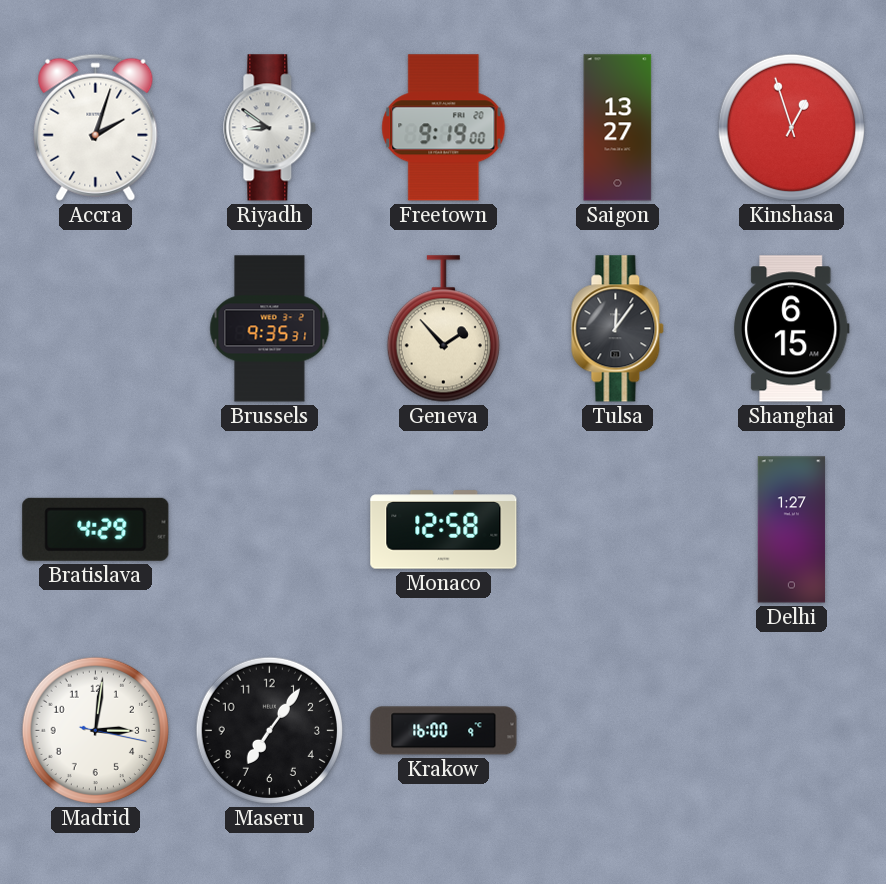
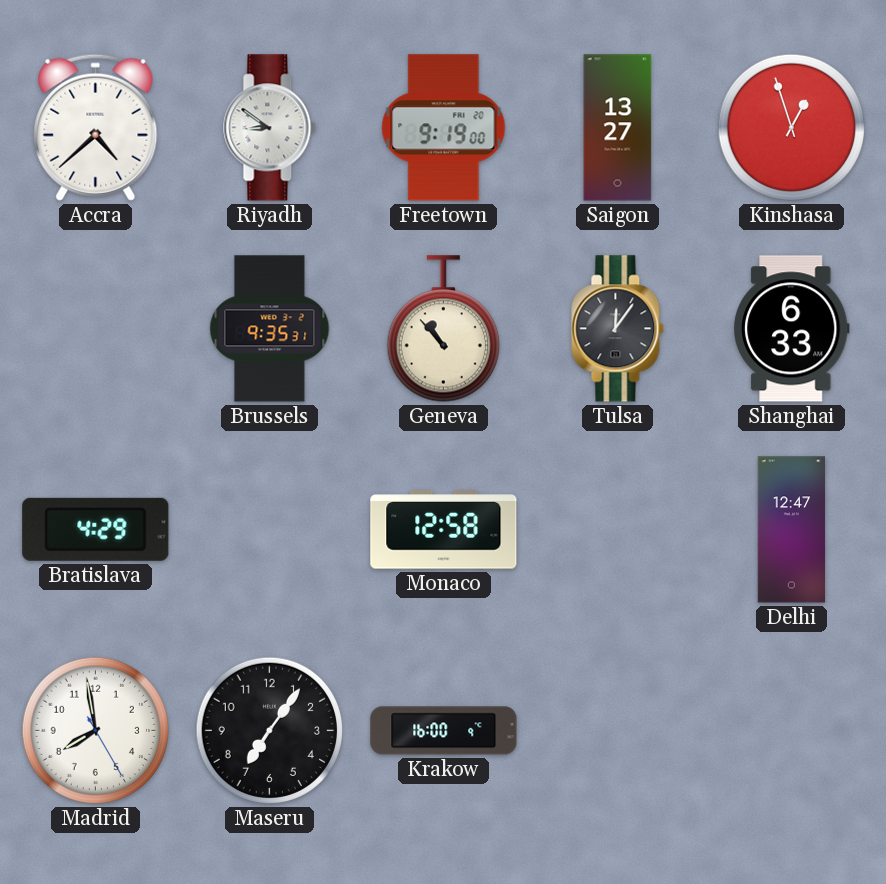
Accra: 2:03 -> 4:38 (96, 127)
Geneva: 1:53 -> 10:53 (443, 329)
Shanghai: 6:15 -> 6:33 (792, 329)
Delhi: 1:27 -> 12:47 (792, 530)
Madrid: 3:01 -> 7:58 (95, 730)
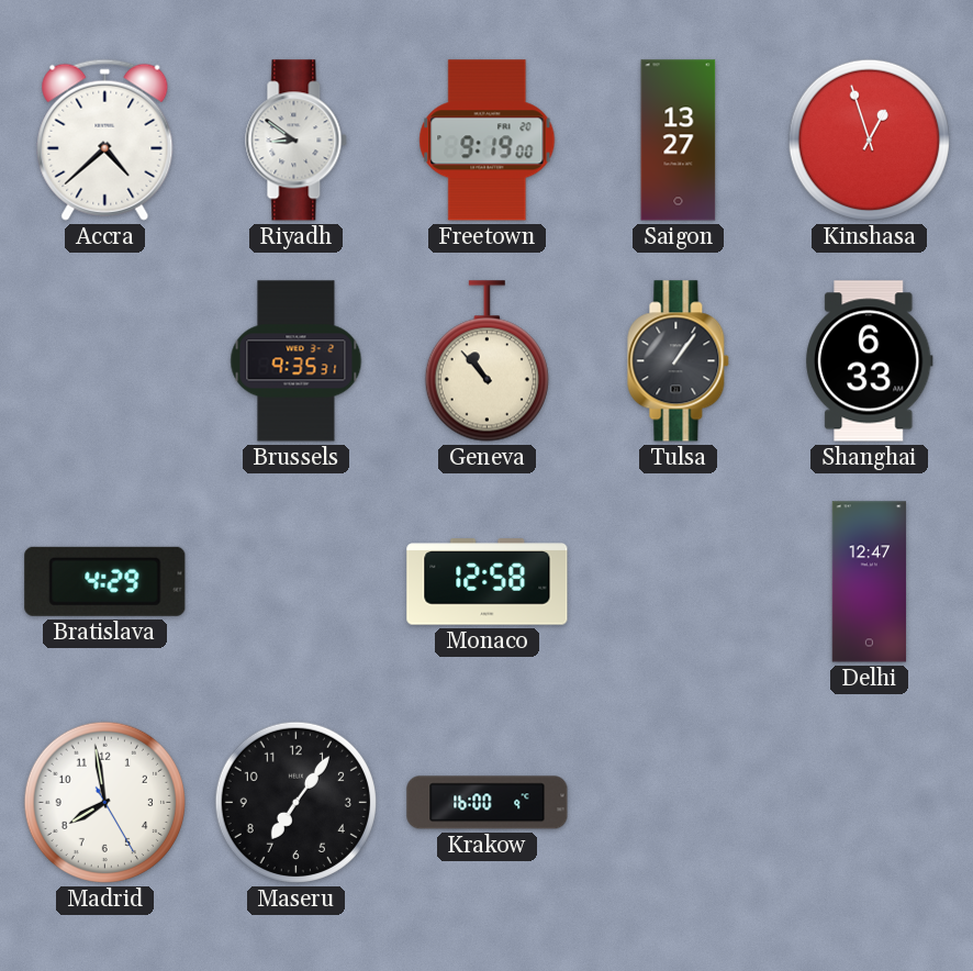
Tulsa: 12:06 -> 1:06 (679, 361)
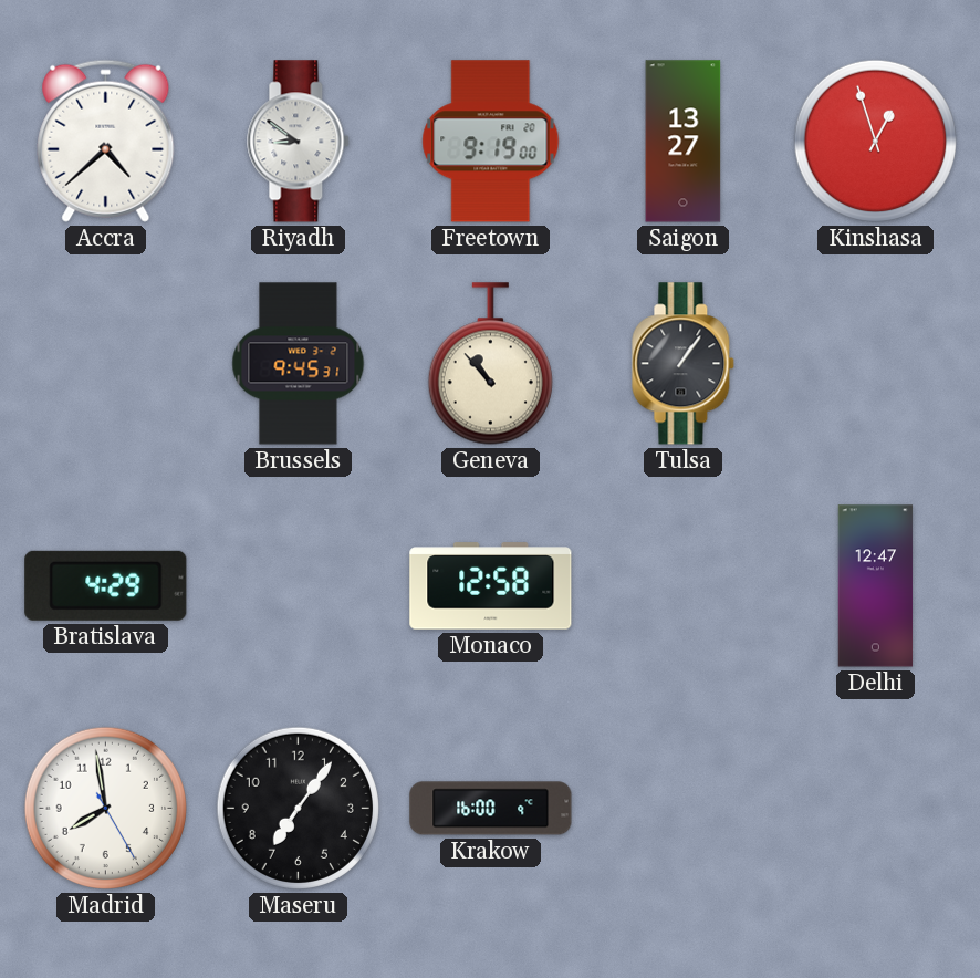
Brussels: 9:35 -> 9:45 (299, 364)
Shanghai: 6:33 -> none (870, 361)
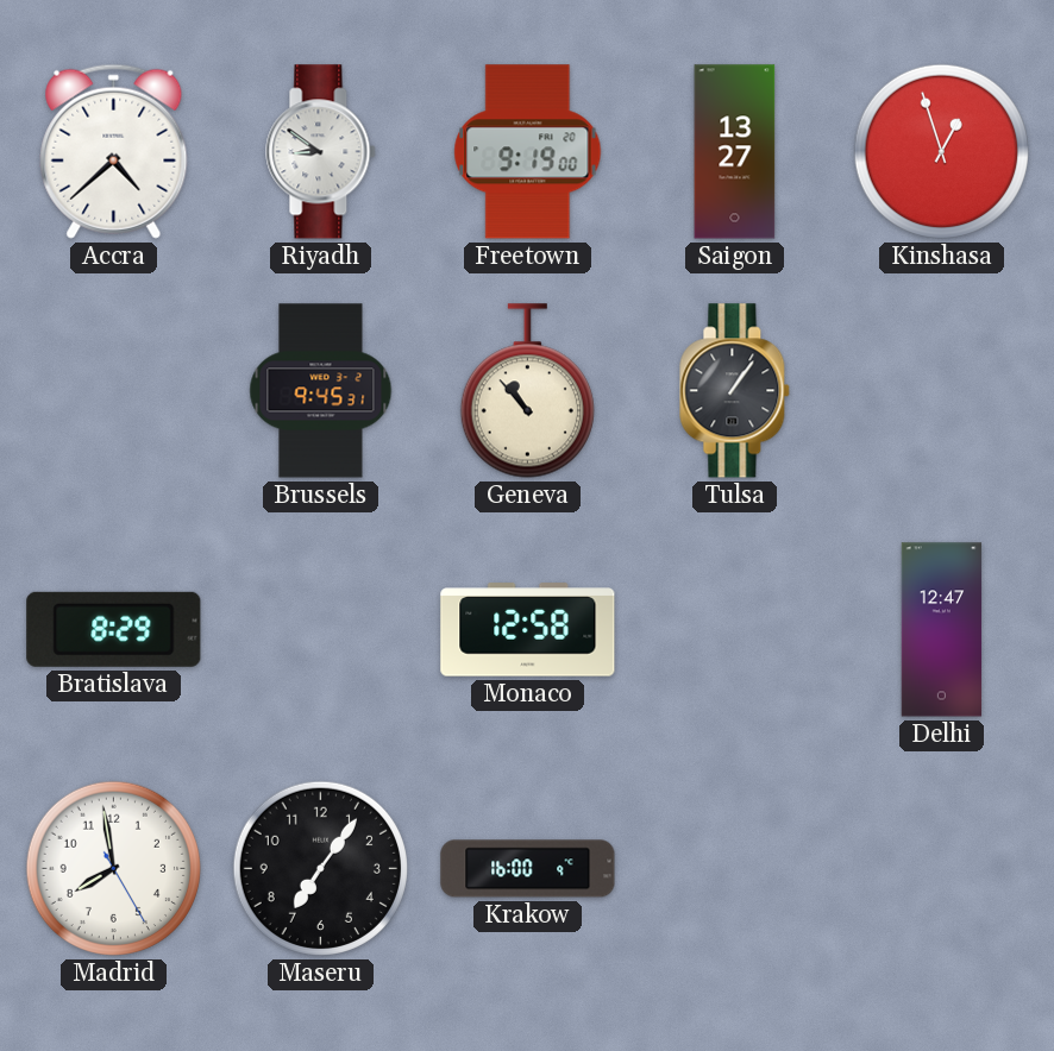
Bratislava: 4:29 -> 8:29 (114, 629)
